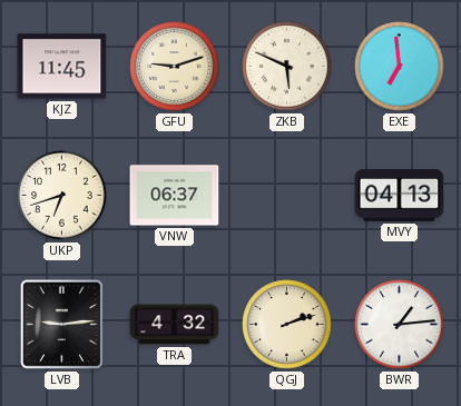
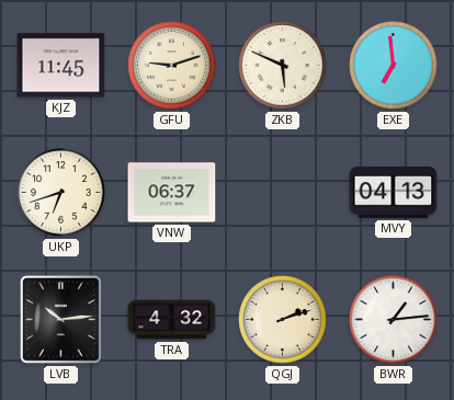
LVB: 9:14 -> 10:14 (60, 319)
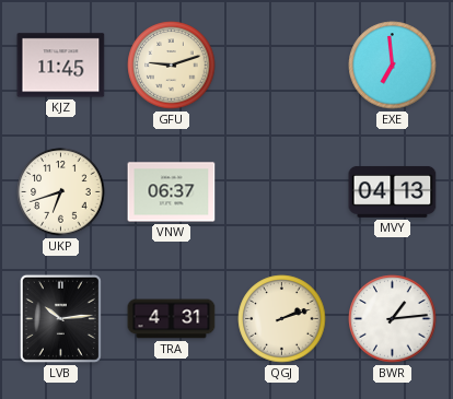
ZKB: 5:49 -> none (283, 66)
TRA: 4:32 -> 4:31 (172, 319)
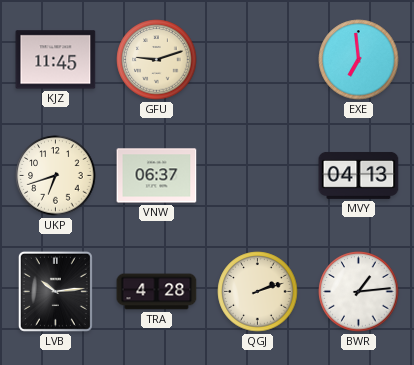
TRA: 4:31 -> 4:28 (157, 292)
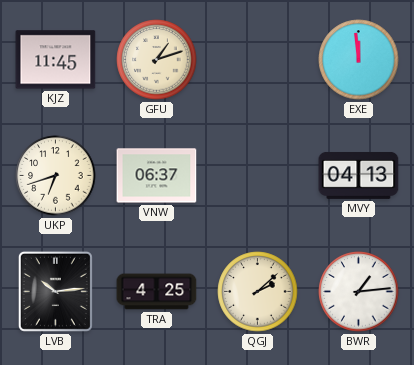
GFU: 9:12 -> 1:12 (157, 60)
EXE: 6:59 -> 11:59 (359, 60)
TRA: 4:28 -> 4:25 (157, 292)
QGJ: 2:12 -> 2:08 (258, 292)
